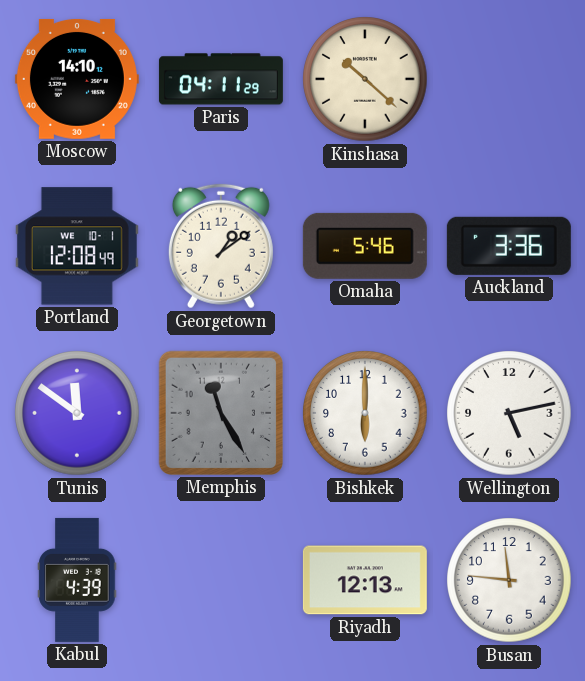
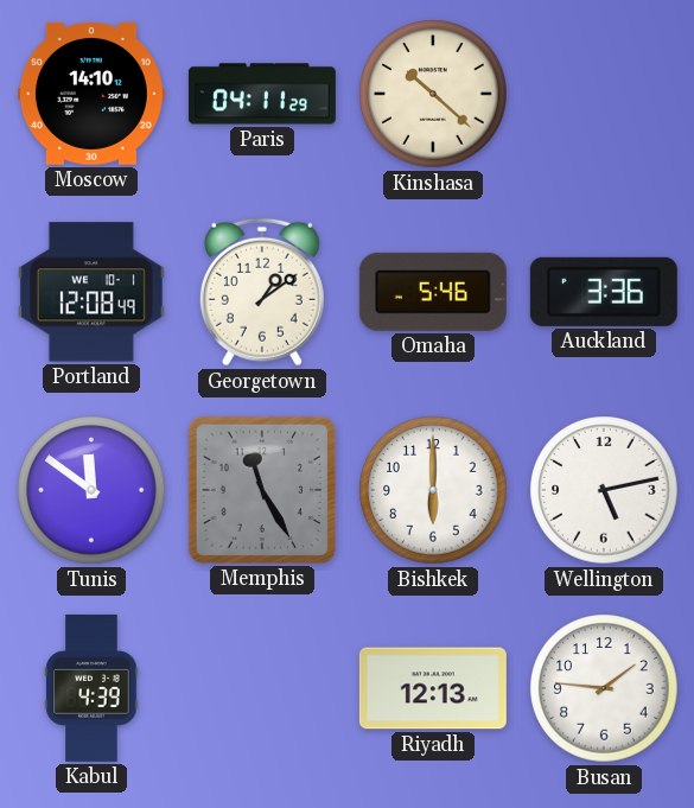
Busan: 11:46 -> 1:46 (604, 688)
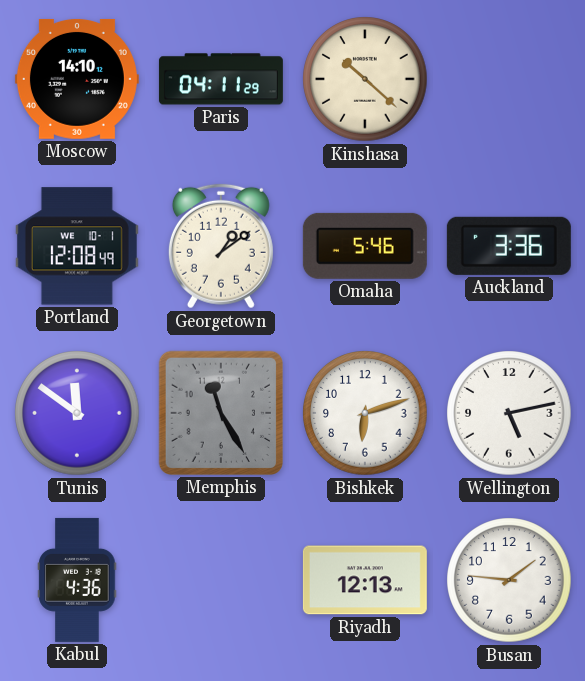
Bishkek: 6:00 -> 6:12 (365, 413)
Kabul: 4:39 -> 4:36 (77, 580)
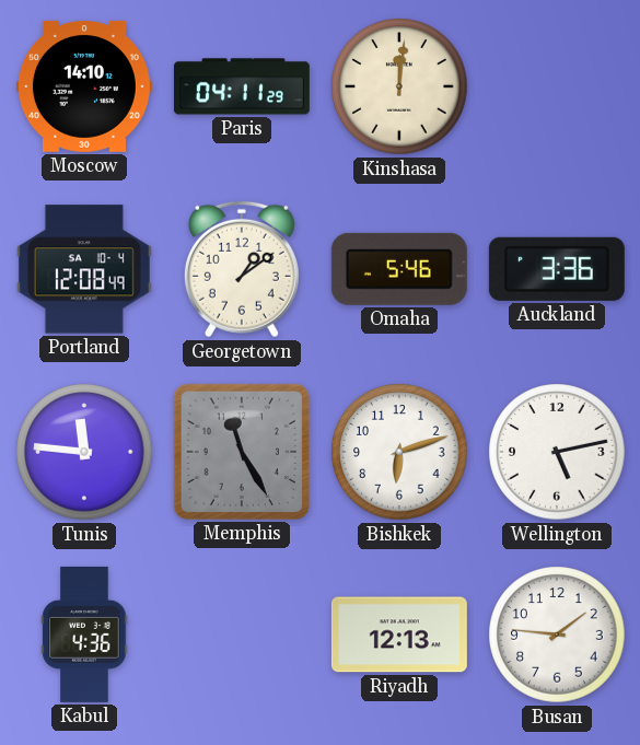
Kinshasa: 10:22 -> 12:01 (399, 86)
Portland date: WE 10-1 -> SA 10-4 (84, 269)
Tunis: 11:51 -> 11:46 (84, 452)
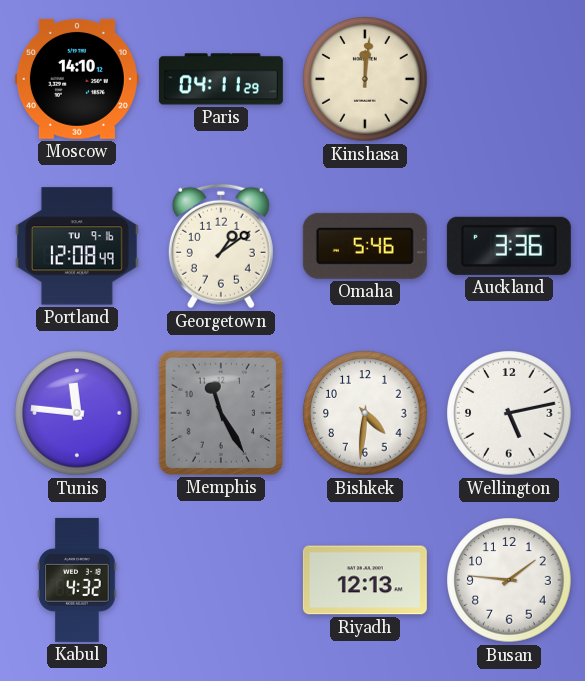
Portland date: SA 10-4 -> TU 9-16 (77, 246)
Bishkek: 6:12 -> 4:31 (365, 413)
Kabul: 4:36 -> 4:32 (77, 580)
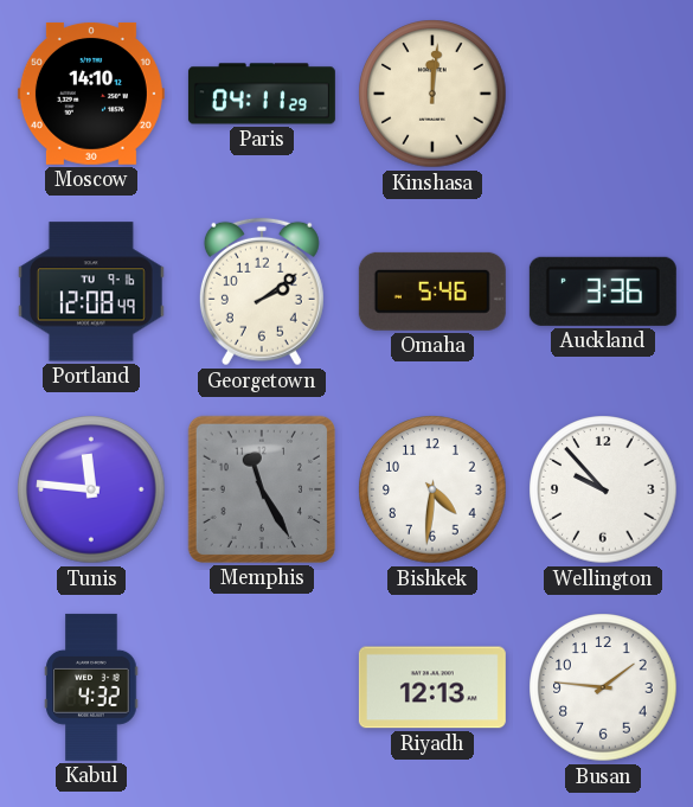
Georgetown: 1:09 -> 2:09 (262, 292)
Wellington: 5:13 -> 9:53 (603, 489)
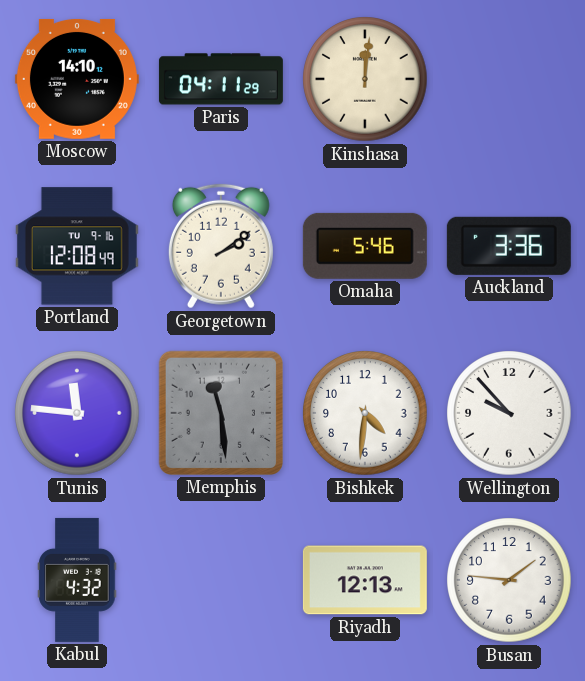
Memphis: 11:25 -> 11:29 (221, 413)
